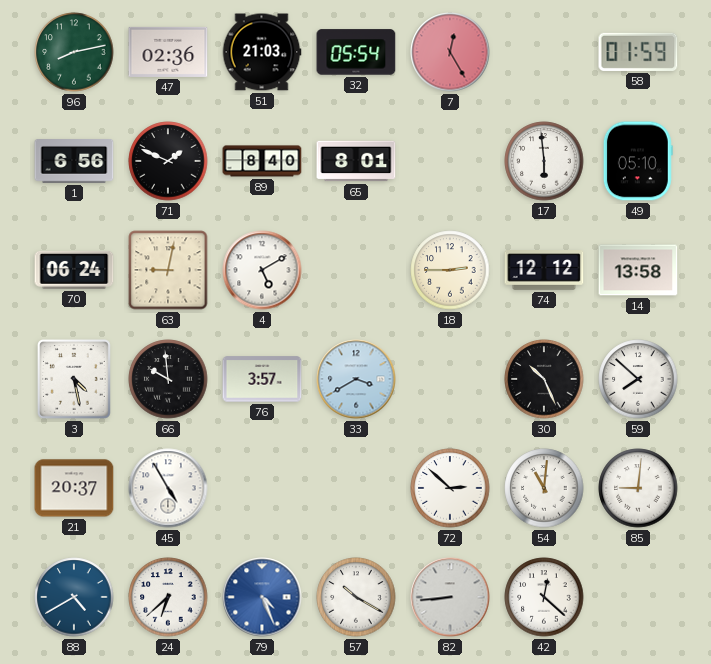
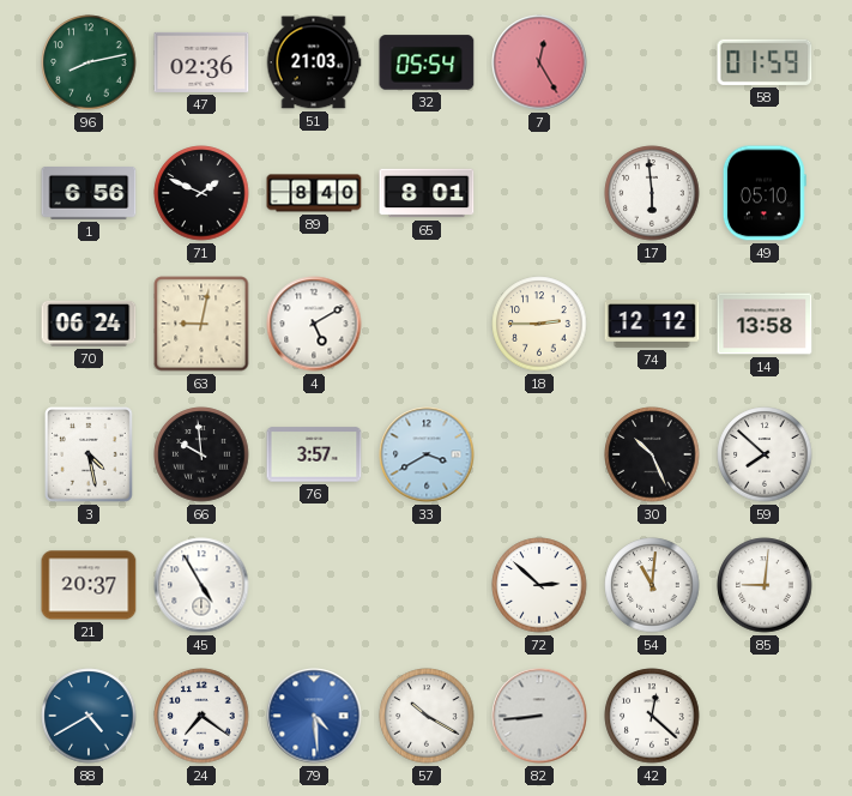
24: 6:38 -> 7:21 (201, 716)
79: 4:26 -> 4:29 (314, 716)
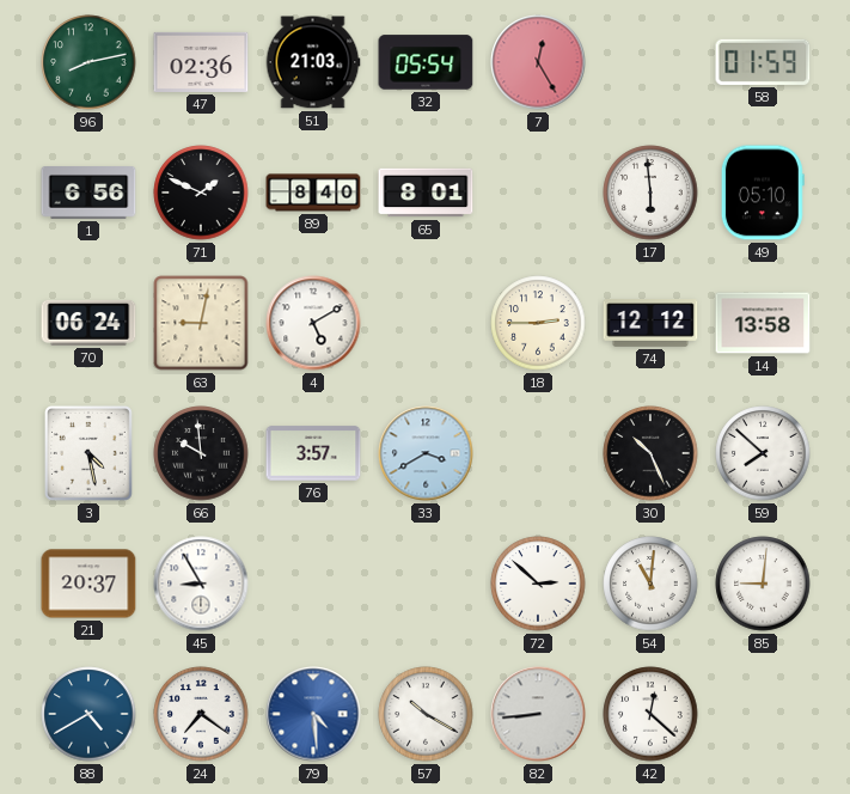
45: 4:55 -> 8:55 (201, 584)
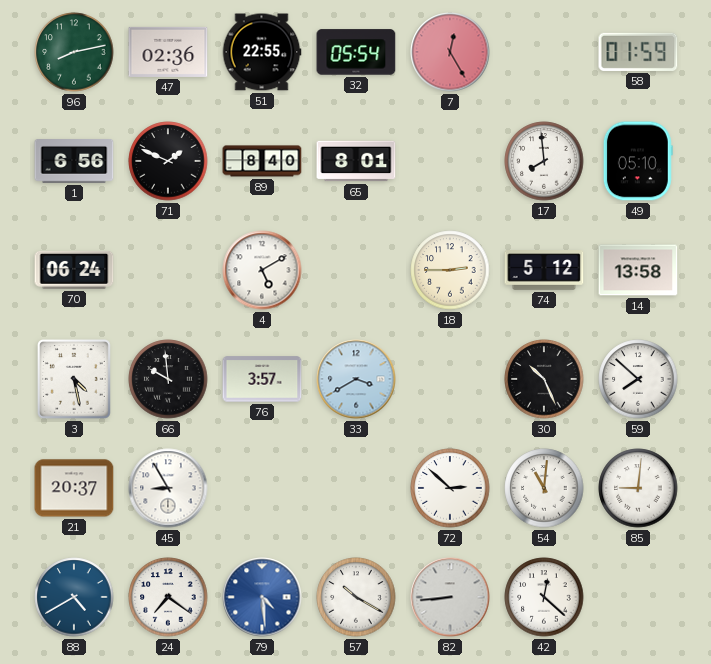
51: 21:03 -> 22:55 (262, 52)
17: 5:59 -> 7:59 (544, 161)
63: 9:02 -> none (201, 323)
74: 12:12 -> 5:12 (544, 270)
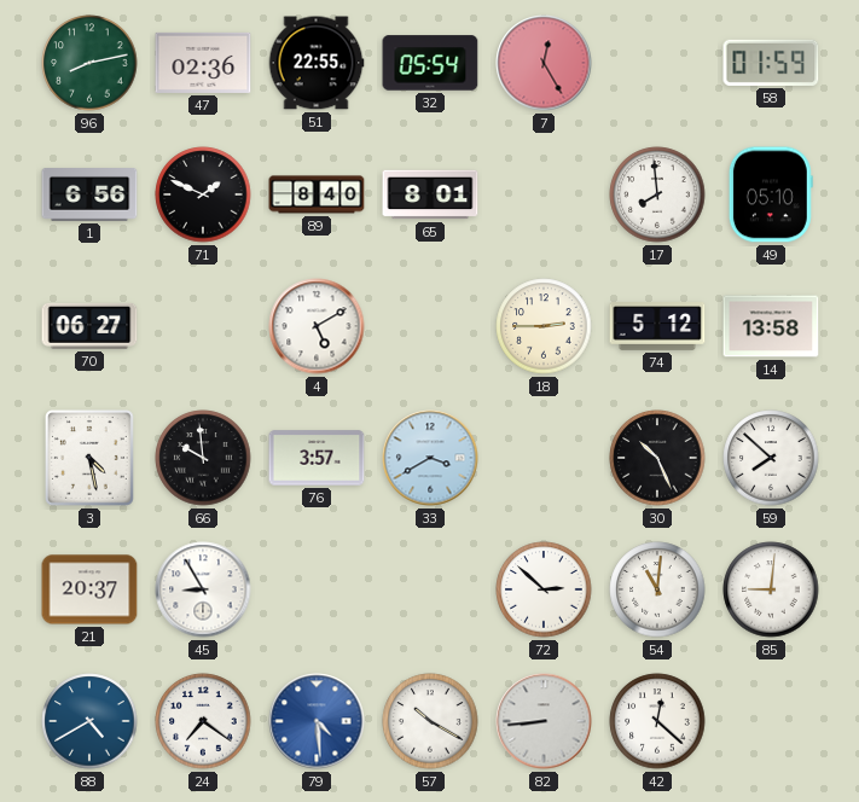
70: 06:24 -> 06:27 (89, 326)
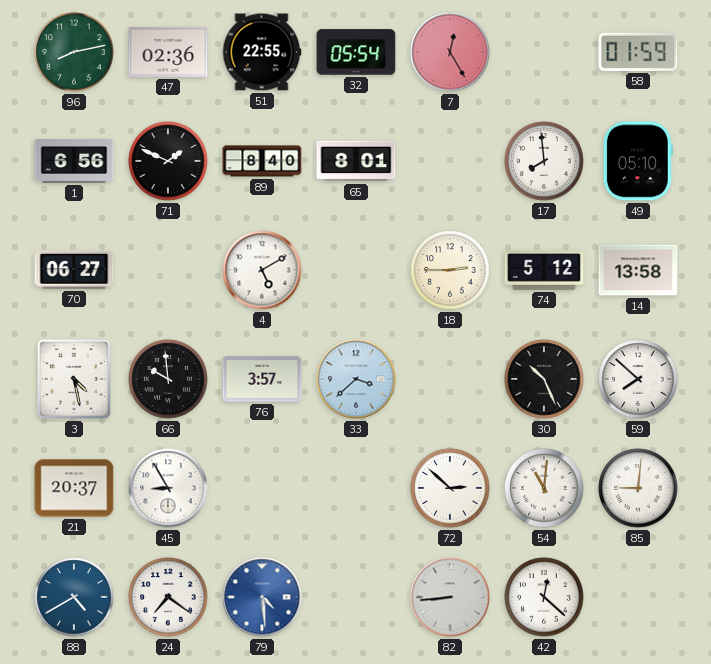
33: 3:40 -> 3:38 (356, 379)
57: 10:20 -> none (430, 721)
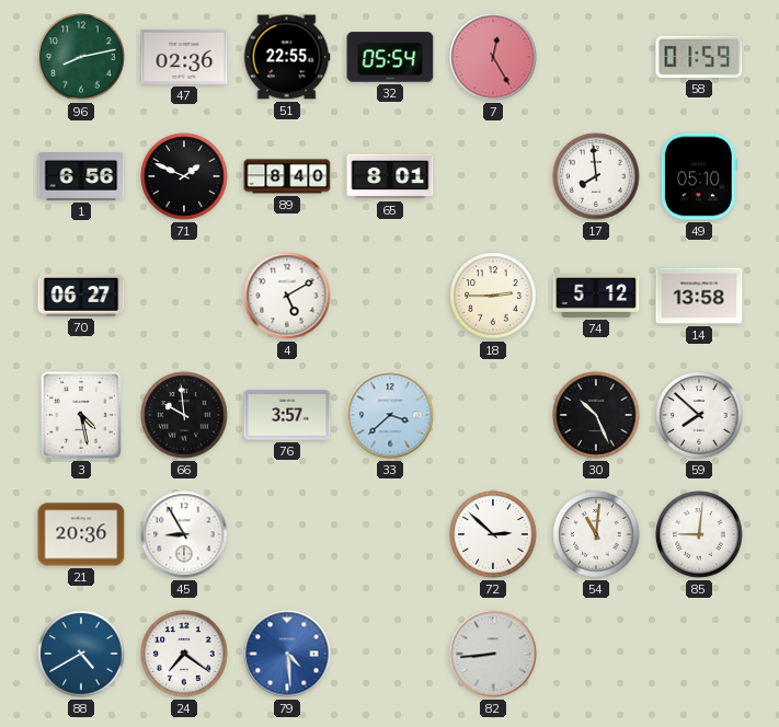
21: 20:37 -> 20:36 (81, 534)
42: 12:22 -> none (544, 597)
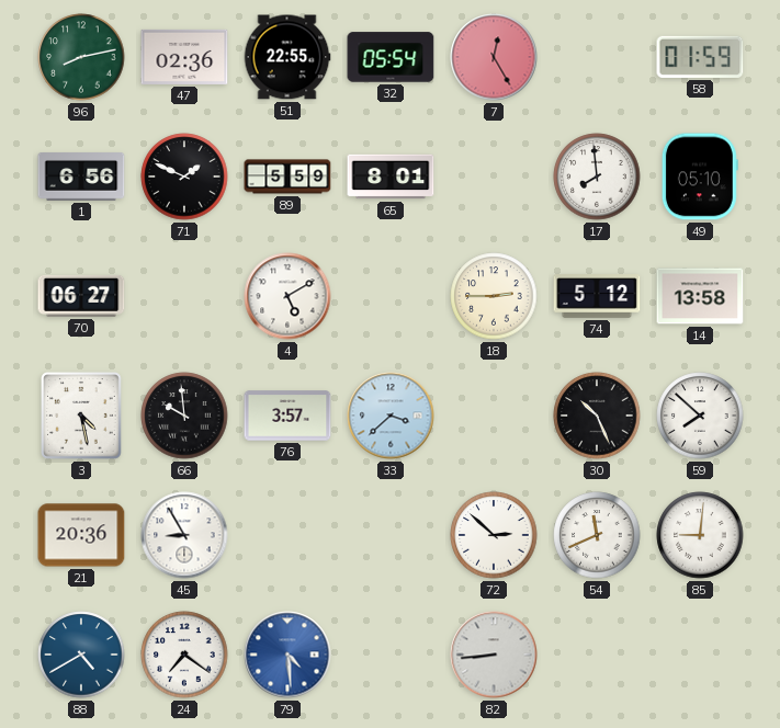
89: 8:40 -> 5:59 (287, 177)
54: 11:01 -> 11:41 (597, 535)
